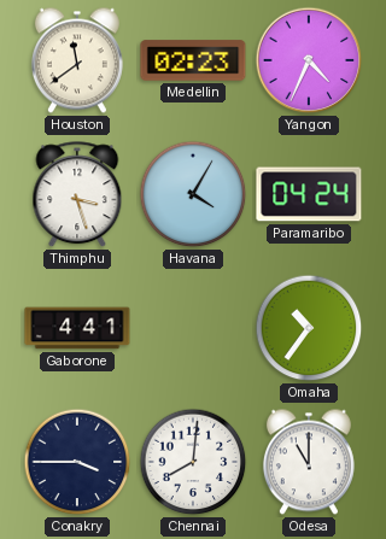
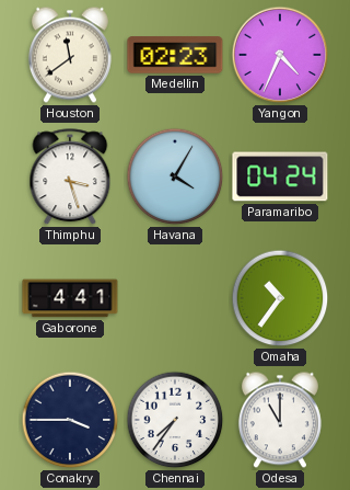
Chennai: 8:01 -> 7:36 (175, 420)
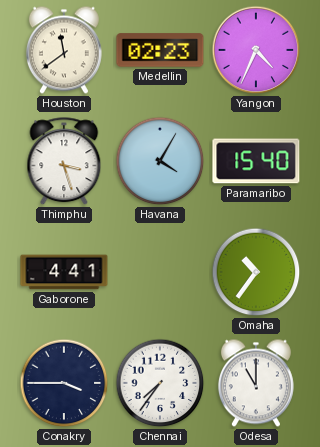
Paramaribo: 04:24 -> 15:40 (256, 161)
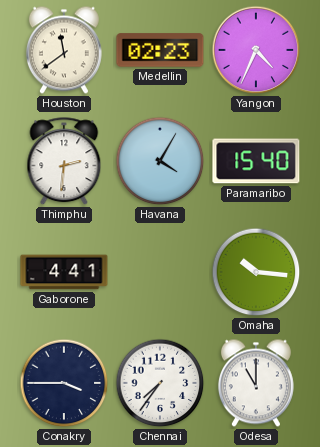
Thimphu: 3:27 -> 2:31 (64, 162)
Omaha: 10:36 -> 10:16 (256, 272)
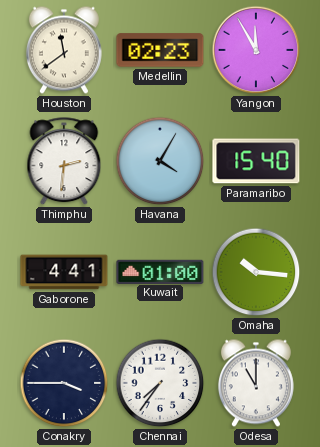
Yangon: 4:34 -> 11:55 (256, 50)
Kuwait: none -> 01:00 (160, 271)
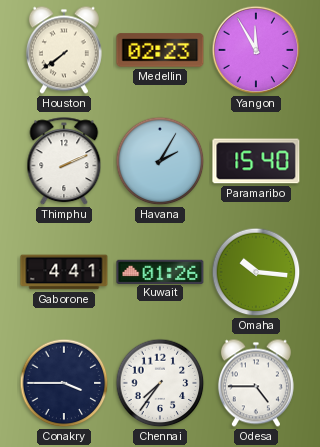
Houston: 11:39 -> 7:39 (64, 50)
Thimphu: 2:31 -> 2:11 (64, 162)
Havana: 4:05 -> 2:05 (160, 161)
Kuwait: 01:00 -> 01:26 (160, 271)
Odesa: 11:00 -> 4:45 (256, 383)
